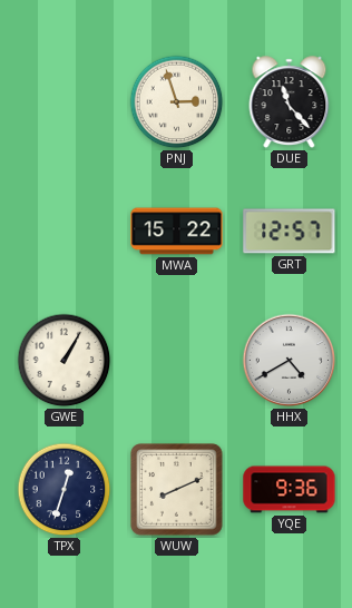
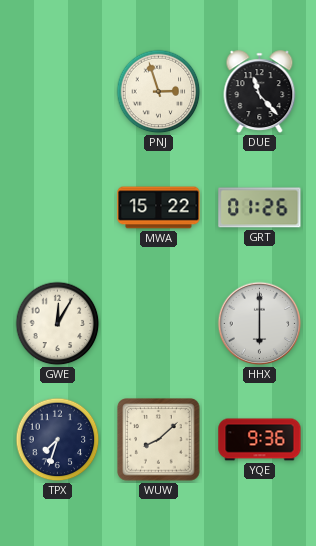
GRT: 12:57 -> 01:26 (260, 208)
GWE: 1:05 -> 12:05 (58, 324)
HHX: 4:40 -> 6:00 (260, 324)
TPX: 12:33 -> 7:33 (58, 440)
WUW: 8:11 -> 8:08 (159, 440)
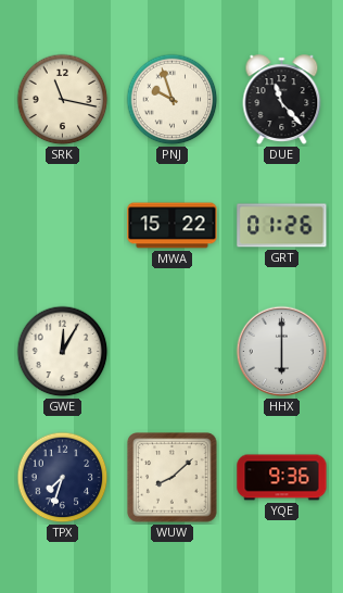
SRK: none -> 11:17 (63, 100)
PNJ: 2:57 -> 9:57 (173, 100)
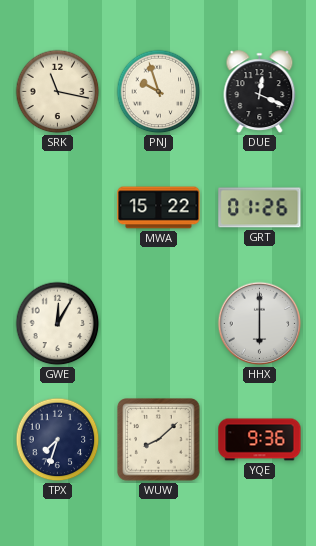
DUE: 11:23 -> 12:19 (260, 92)
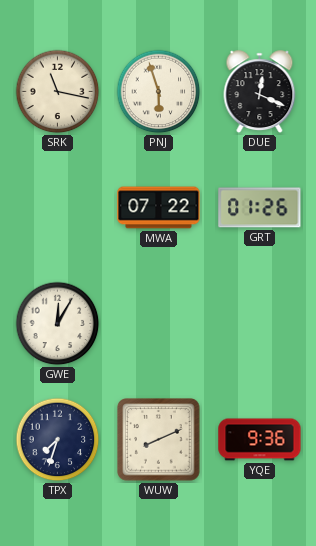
PNJ: 9:57 -> 5:57 (159, 92)
MWA: 15:22 -> 07:22 (159, 208)
HHX: 6:00 -> none (260, 324)
WUW: 8:08 -> 8:11 (159, 440)
